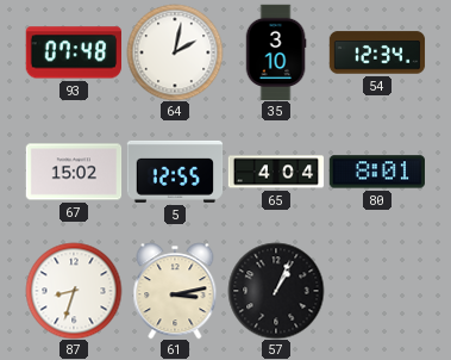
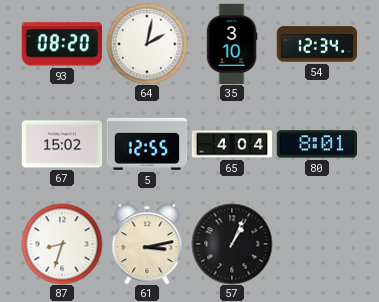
93: 07:48 -> 08:20 (61, 44)
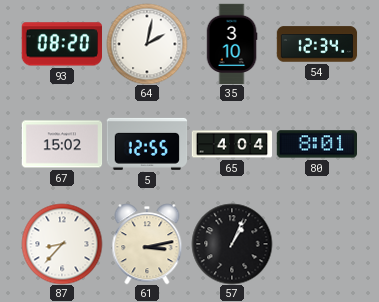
87: 8:33 -> 8:37 (62, 244)
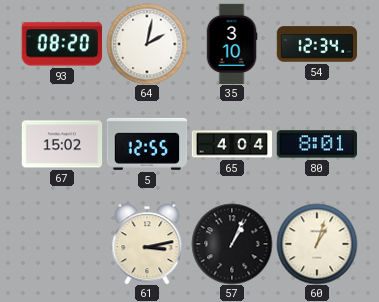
87: 8:37 -> none (62, 244)
60: none -> 1:03 (317, 244)
